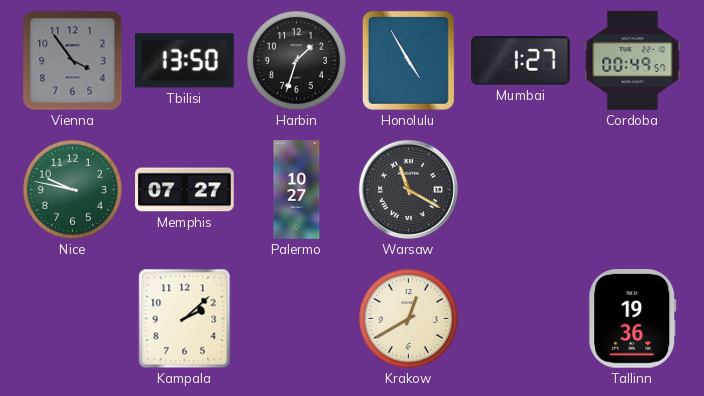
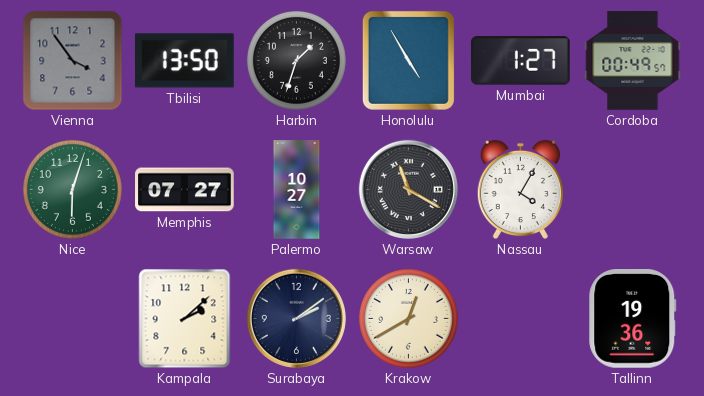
Nice: 9:47 -> 6:03 (72, 189)
Nassau: none -> 4:05 (520, 190)
Surabaya: none -> 2:09 (296, 318)
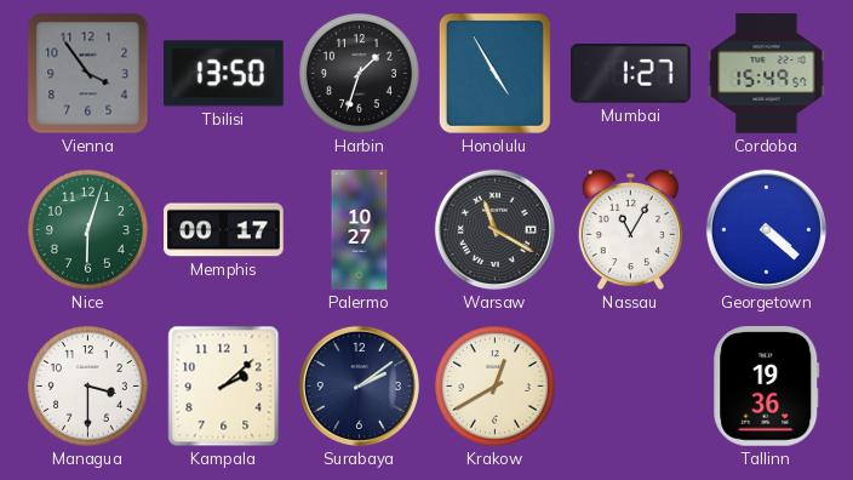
Cordoba: 00:49 -> 15:49 (767, 74)
Memphis: 07:27 -> 00:17 (224, 230)
Nassau: 4:05 -> 11:05 (630, 230)
Georgetown: none -> 4:22 (766, 229)
Managua: none -> 3:30 (87, 385)
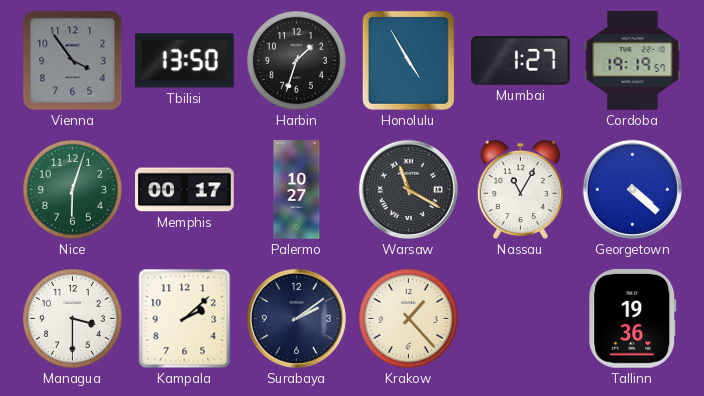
Cordoba: 15:49 -> 19:19 (633, 61)
Krakow: 12:40 -> 1:23 (408, 318)
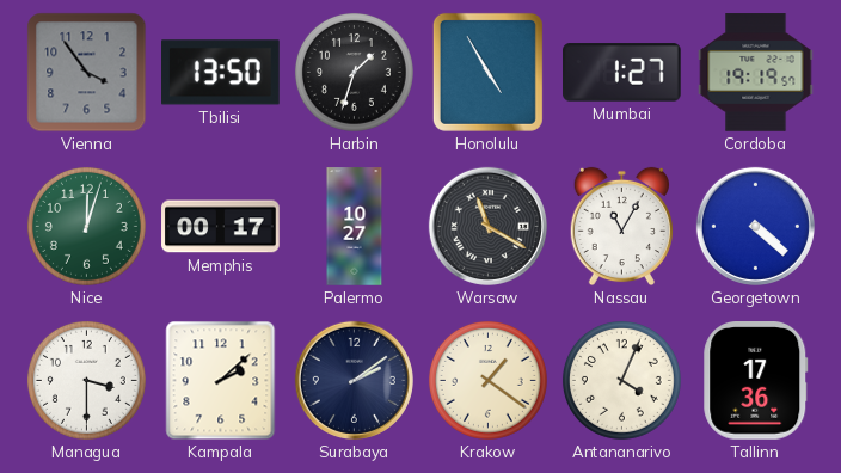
Nice: 6:03 -> 12:03 (86, 226)
Krakow: 1:23 -> 1:21 (487, 380)
Antananarivo: none -> 4:04 (621, 380)
Tallinn: 19:36 -> 17:36 (756, 381)
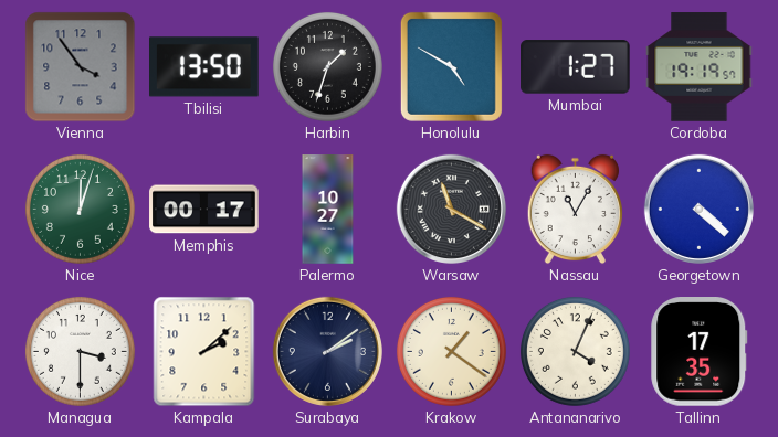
Honolulu: 4:55 -> 4:50 (451, 66)
Tallinn: 17:36 -> 17:35 (700, 352)
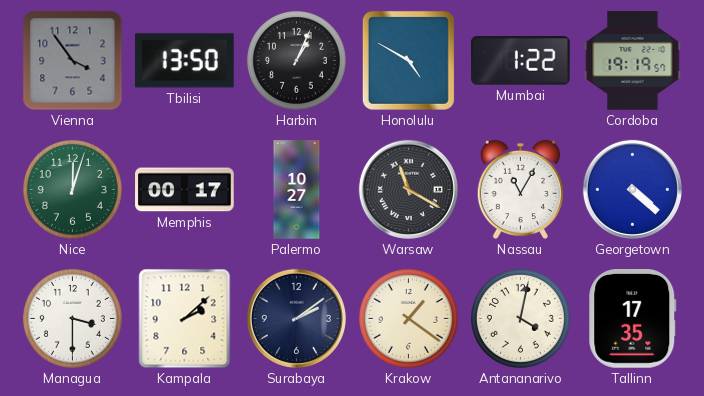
Harbin: 1:33 -> 1:04 (296, 60)
Mumbai: 1:27 -> 1:22 (521, 61)
Antananarivo: 4:04 -> 4:02 (520, 318)
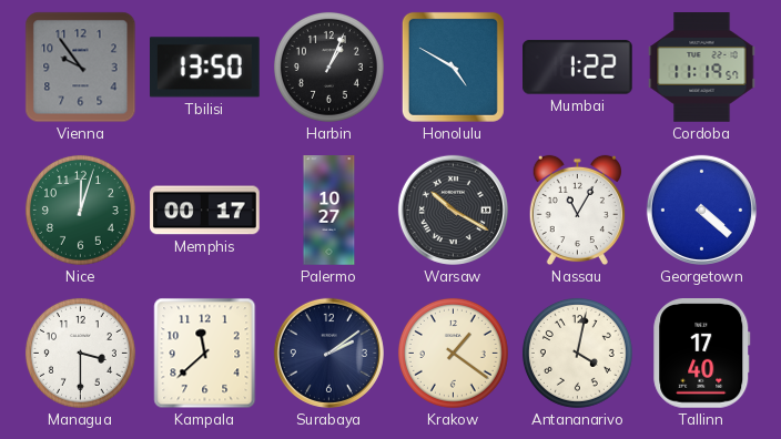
Vienna: 3:54 -> 9:54 (81, 68)
Cordoba: 19:19 -> 11:19 (702, 68)
Warsaw: 11:20 -> 10:20 (453, 210)
Kampala: 2:08 -> 11:38 (205, 354)
Tallinn: 17:35 -> 17:40 (702, 354)
